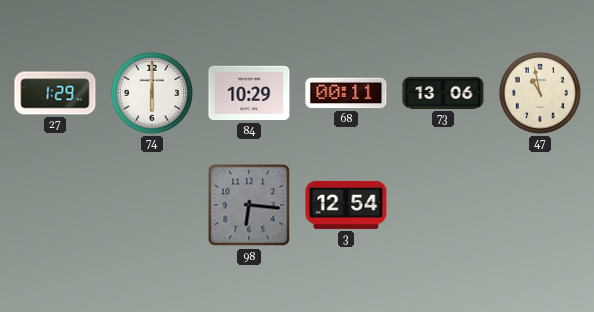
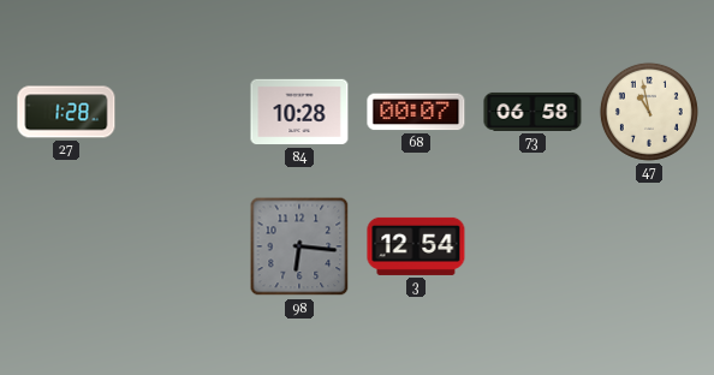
27: 1:29 -> 1:28 (66, 112)
74: 6:00 -> none (152, 93)
84: 10:29 -> 10:28 (299, 112)
68: 00:11 -> 00:07 (416, 112)
73: 13:06 -> 06:58 (532, 112)
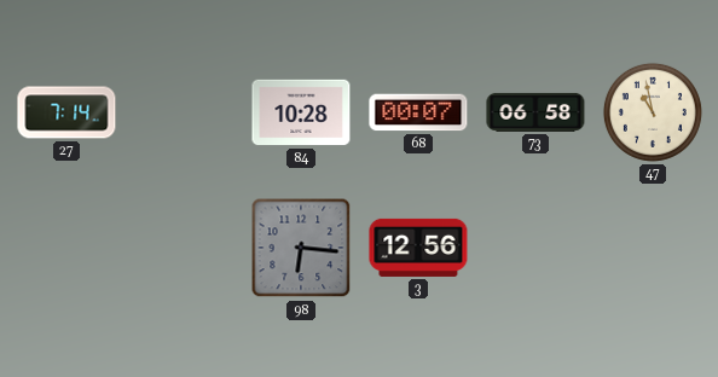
27: 1:28 -> 7:14 (66, 112)
3: 12:54 -> 12:56 (418, 248)
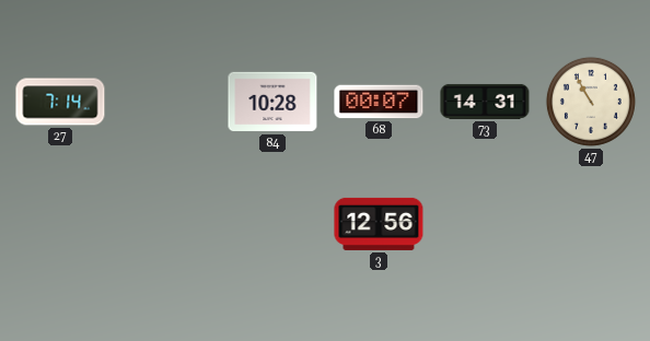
73: 06:58 -> 14:31 (485, 102)
47: 10:58 -> 10:55 (591, 102)
98: 6:16 -> none (301, 248)
